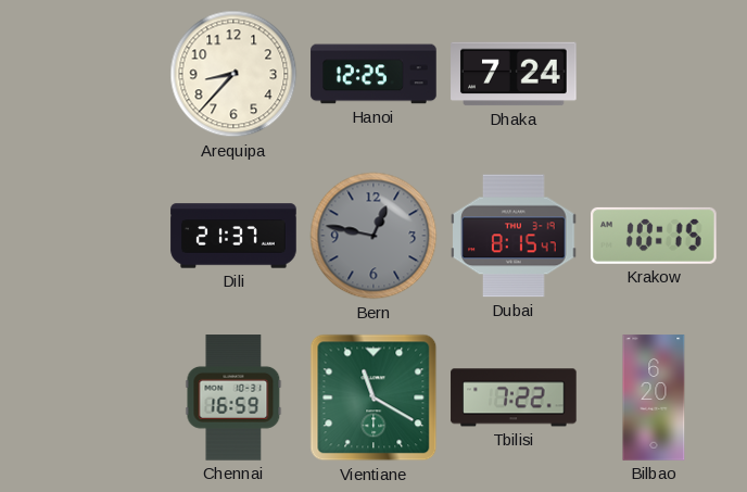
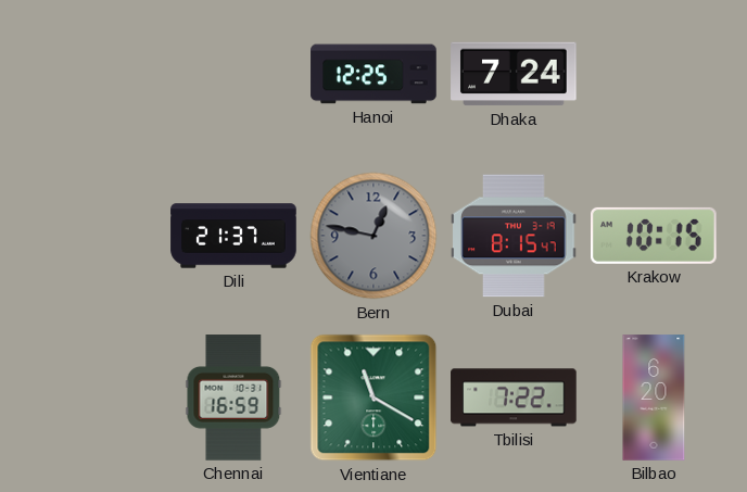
Arequipa: 8:37 -> none (233, 74)
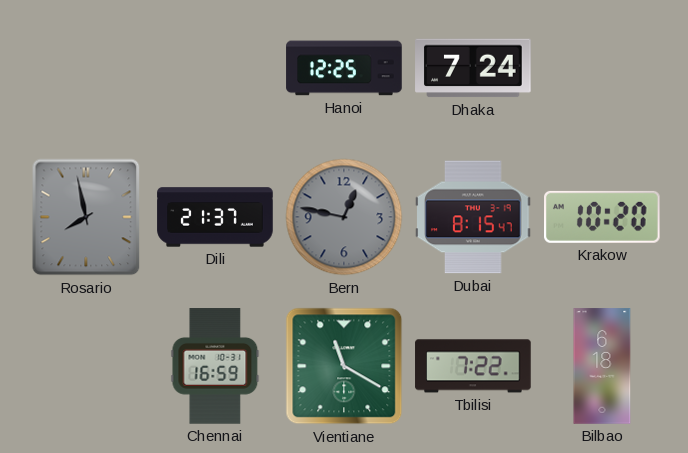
Rosario: none -> 7:58 (86, 217)
Krakow: 10:15 -> 10:20 (603, 217)
Bilbao: 6:20 -> 6:18 (602, 366)
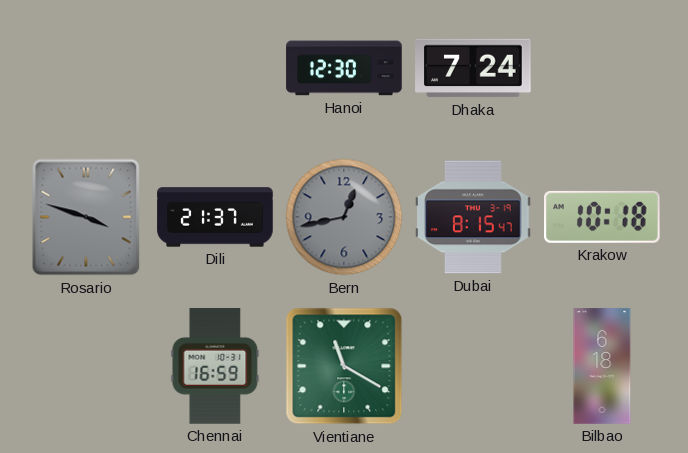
Hanoi: 12:25 -> 12:30 (344, 68)
Rosario: 7:58 -> 3:48 (86, 217)
Bern: 12:47 -> 12:43 (344, 217)
Krakow: 10:20 -> 10:18 (603, 217)
Tbilisi: 7:22 -> none (473, 366)
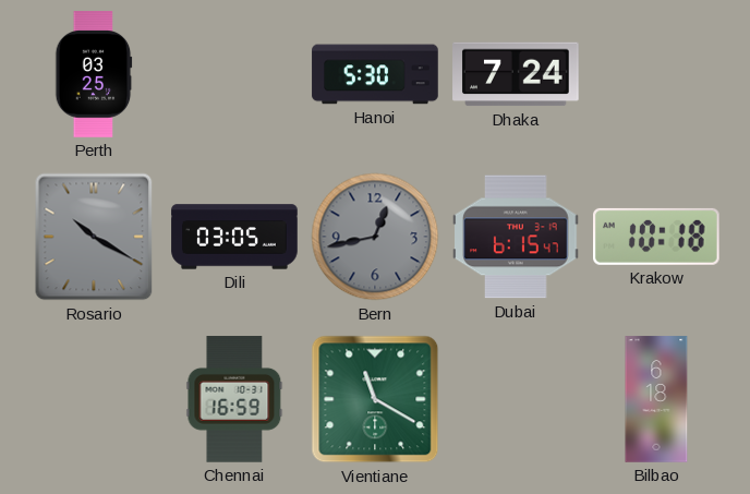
Perth: none -> 03:25 (94, 74)
Hanoi: 12:30 -> 5:30 (375, 74)
Rosario: 3:48 -> 10:20 (94, 237)
Dili: 21:37 -> 03:05 (234, 237)
Dubai: 8:15 -> 6:15 (516, 237)
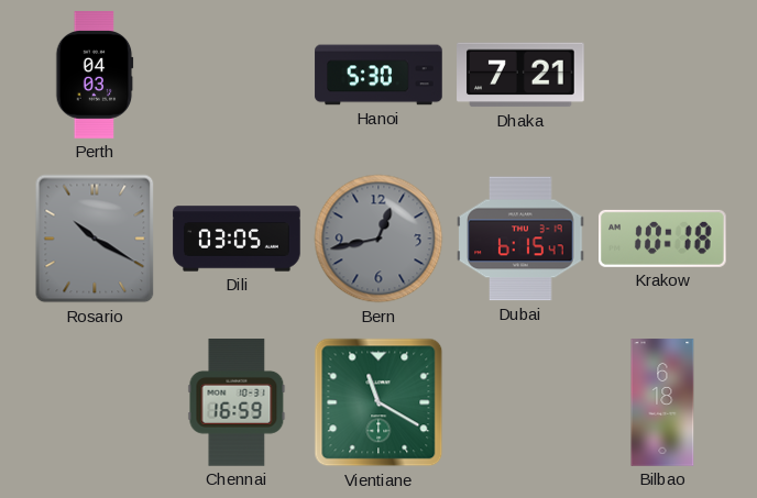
Perth: 03:25 -> 04:03 (95, 75)
Dhaka: 7:24 -> 7:21 (520, 75)
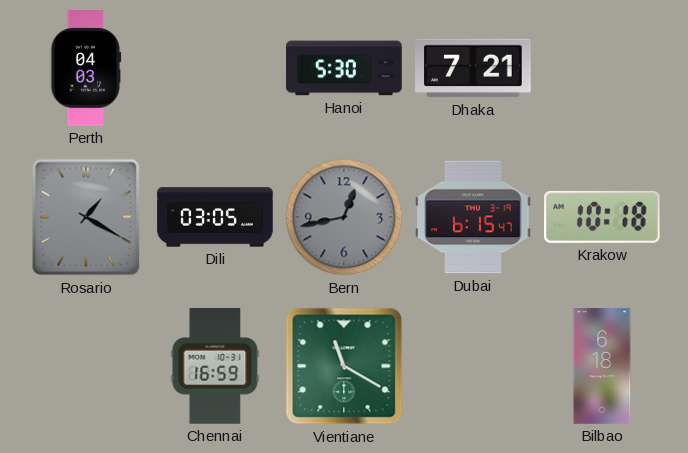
Rosario: 10:20 -> 1:20 (86, 217)
